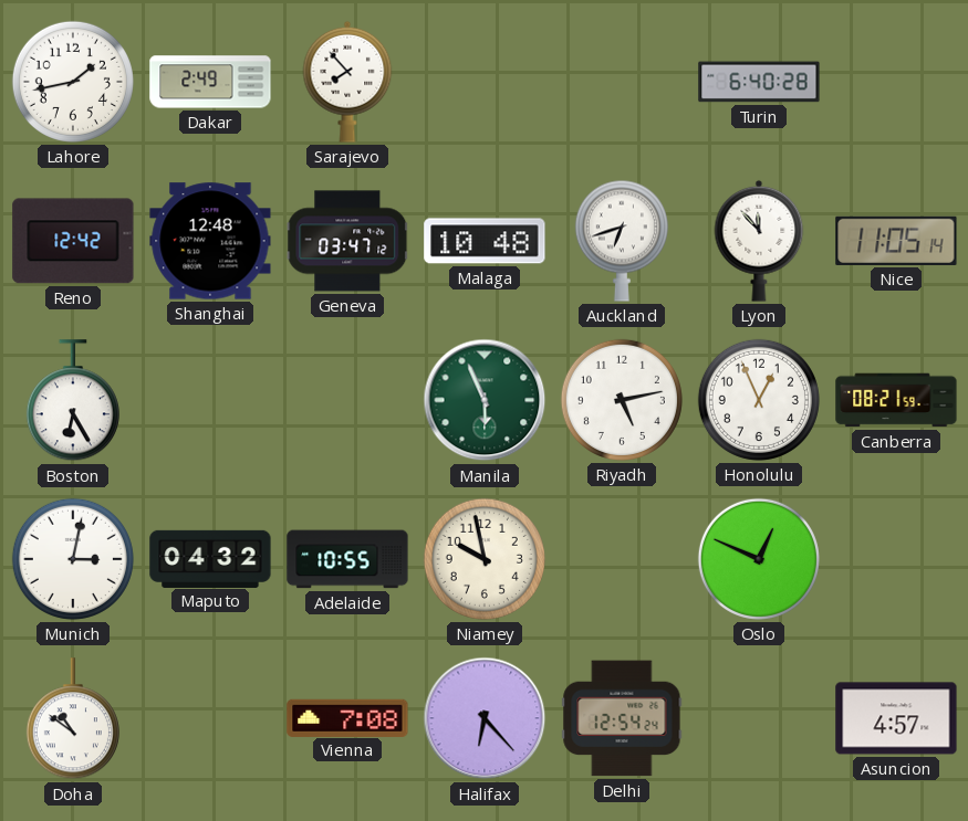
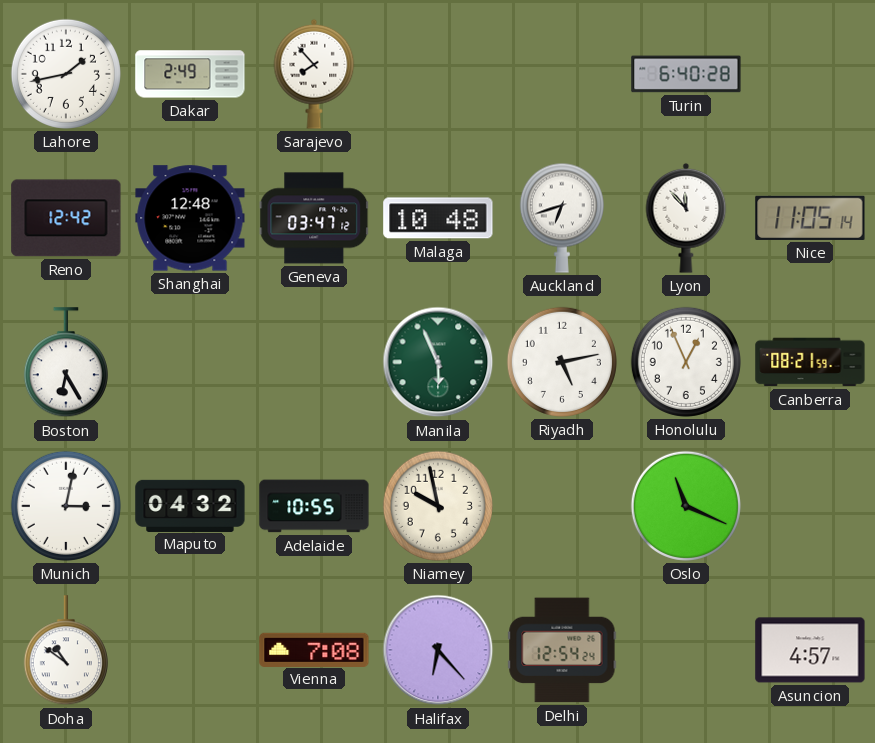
Oslo: 12:49 -> 11:19 (686, 506)
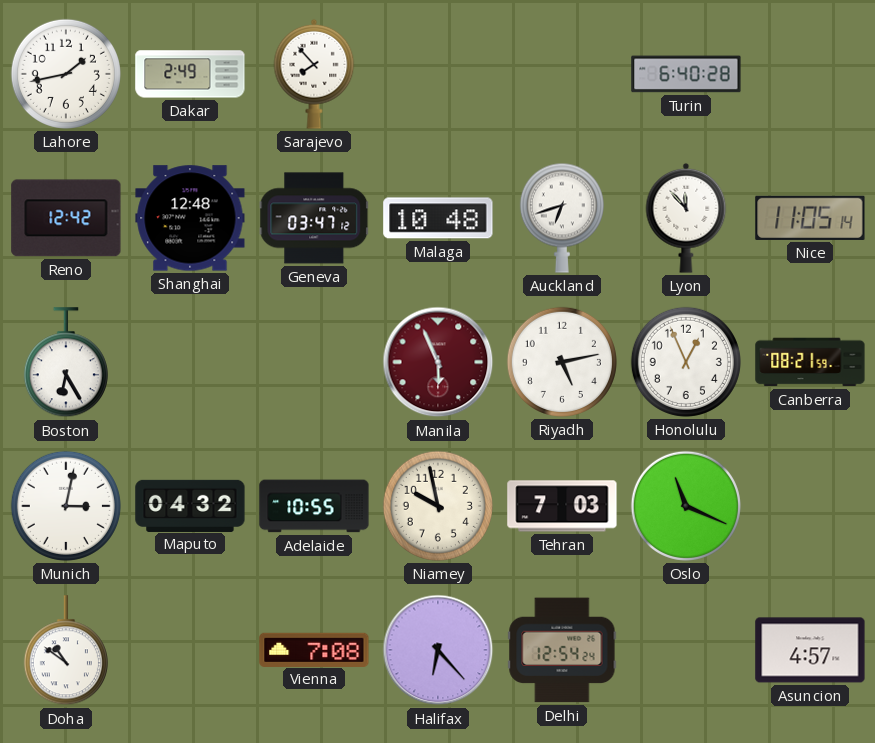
Manila dial: green -> burgundy (438, 362)
Tehran: none -> 7:03 (562, 506)
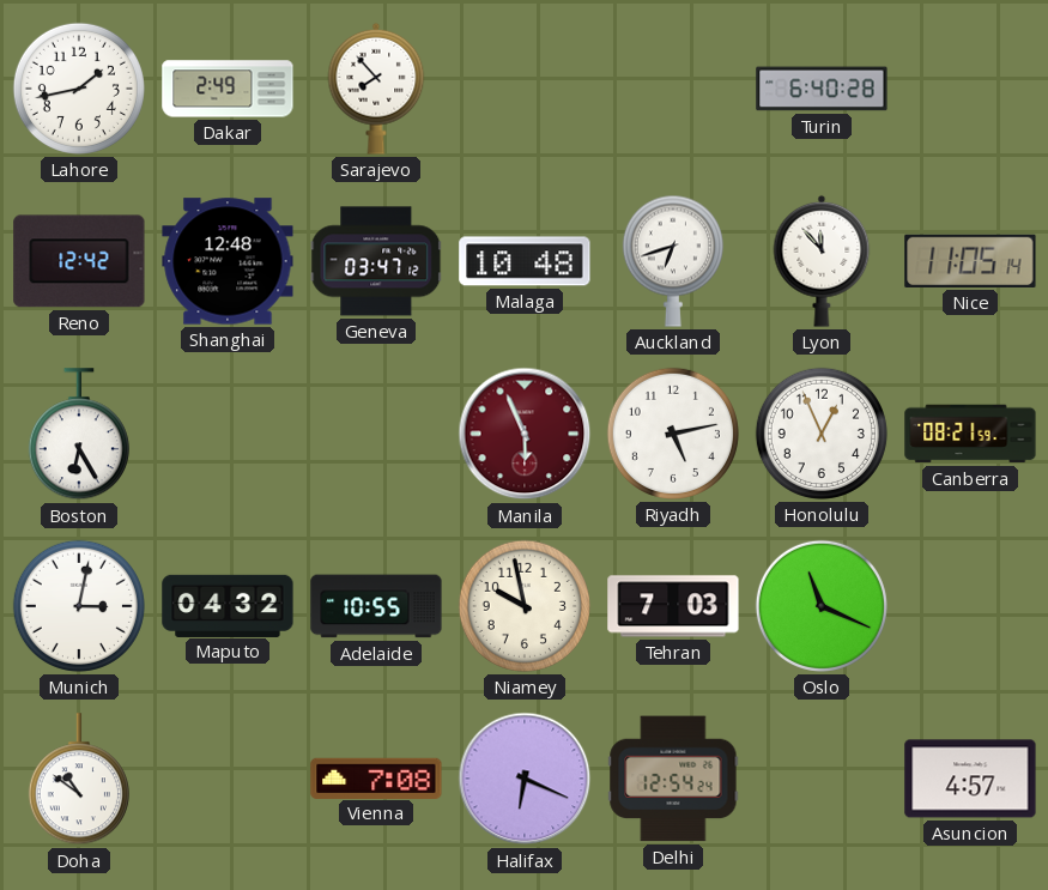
Halifax: 6:23 -> 6:19 (525, 779)
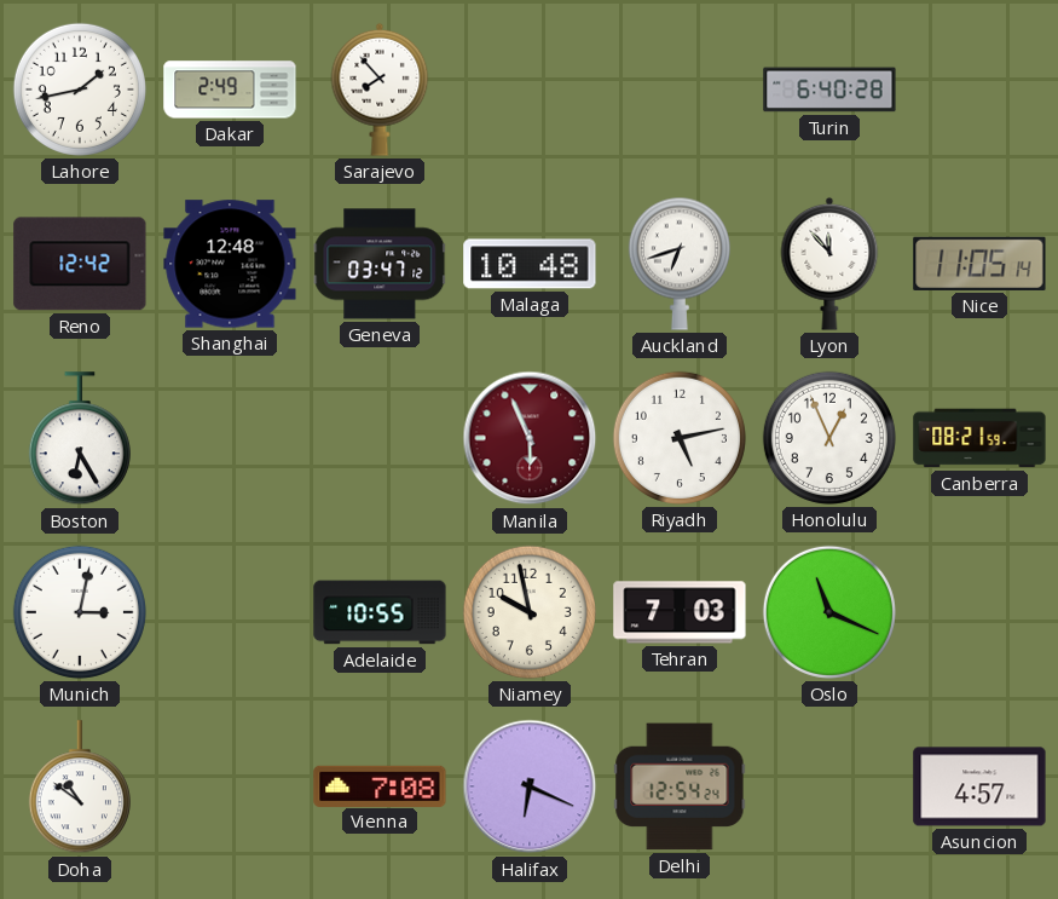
Maputo: 04:32 -> none (228, 605)
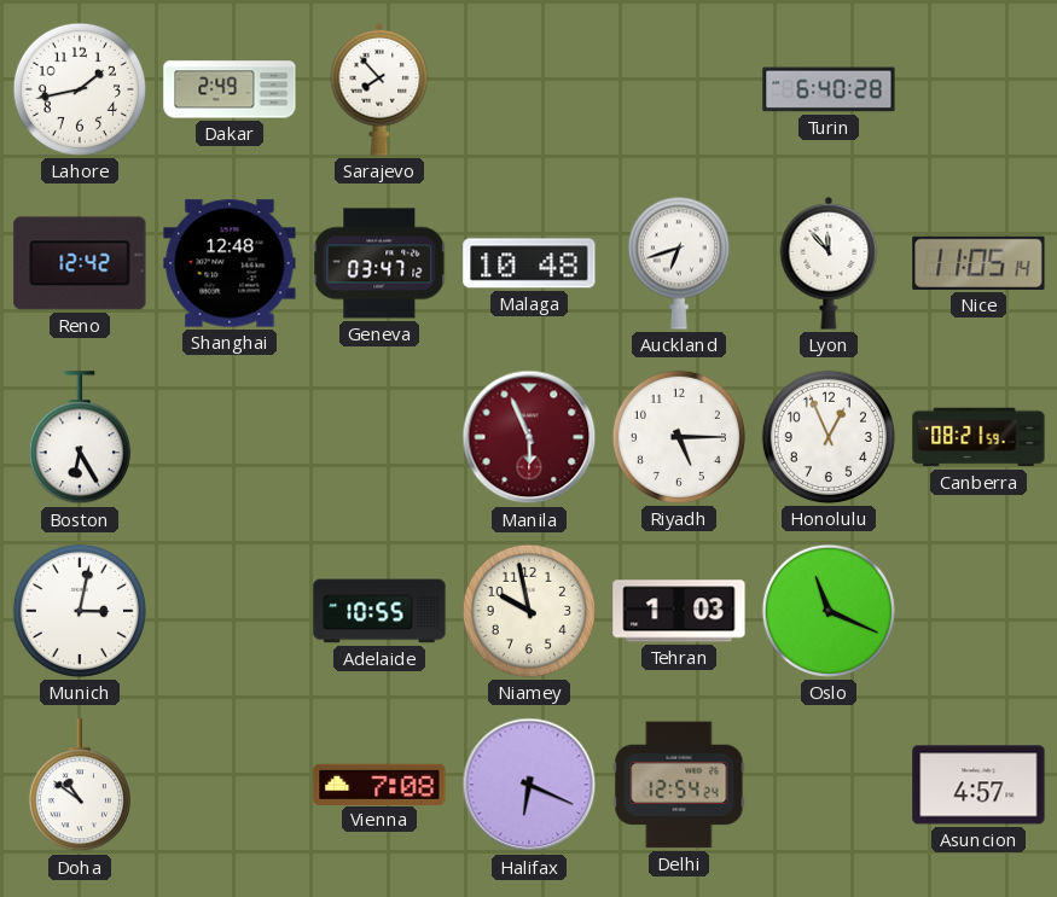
Riyadh: 5:13 -> 5:15 (679, 437)
Tehran: 7:03 -> 1:03 (679, 611)
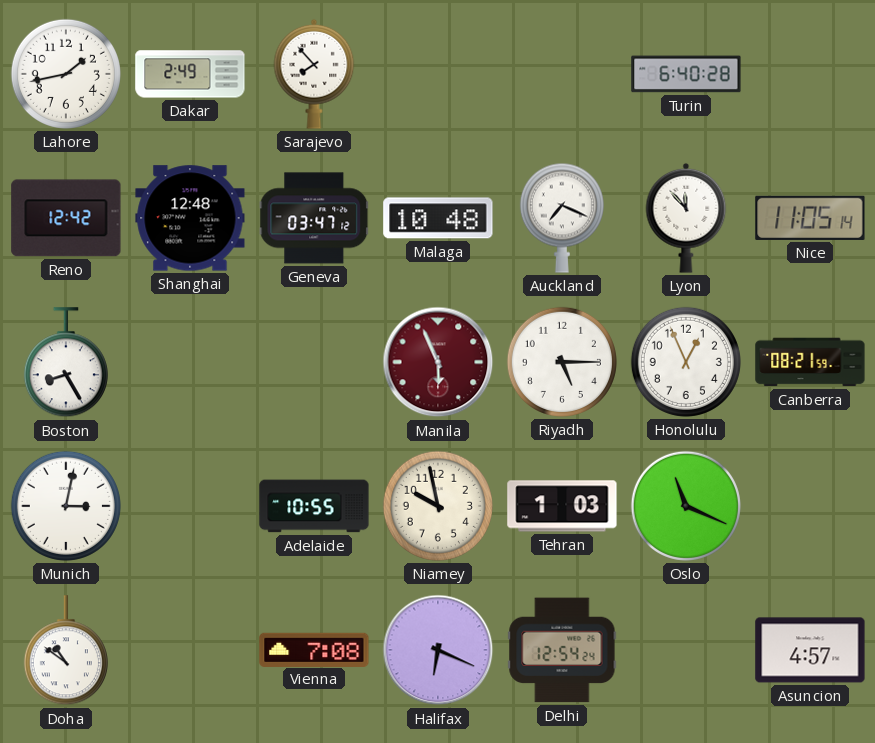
Auckland: 6:42 -> 7:19 (562, 218)
Boston: 6:25 -> 8:25 (66, 363)
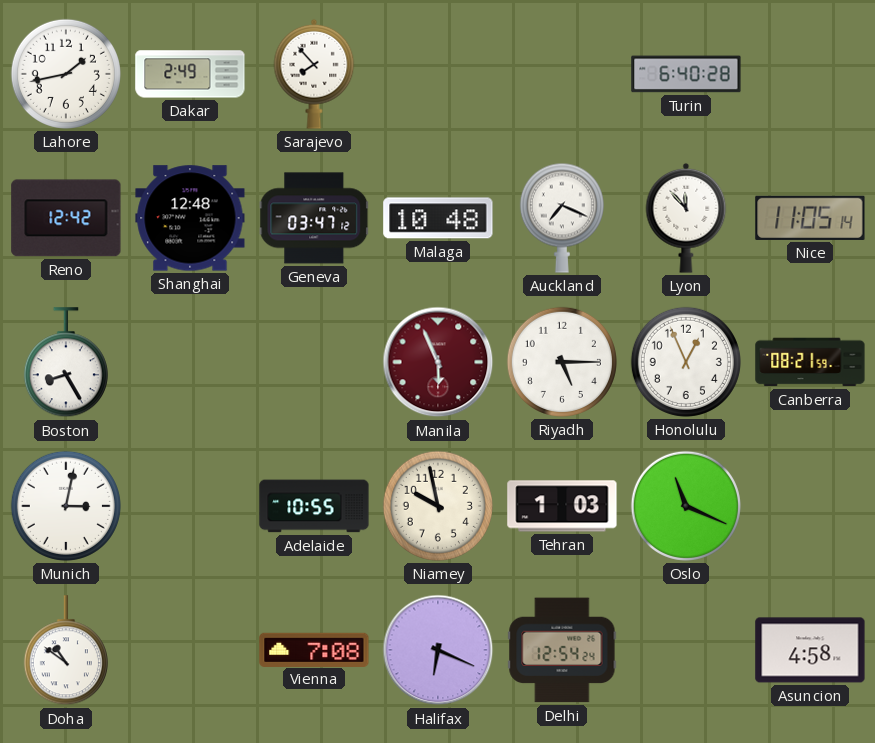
Asuncion: 4:57 -> 4:58 (810, 650)
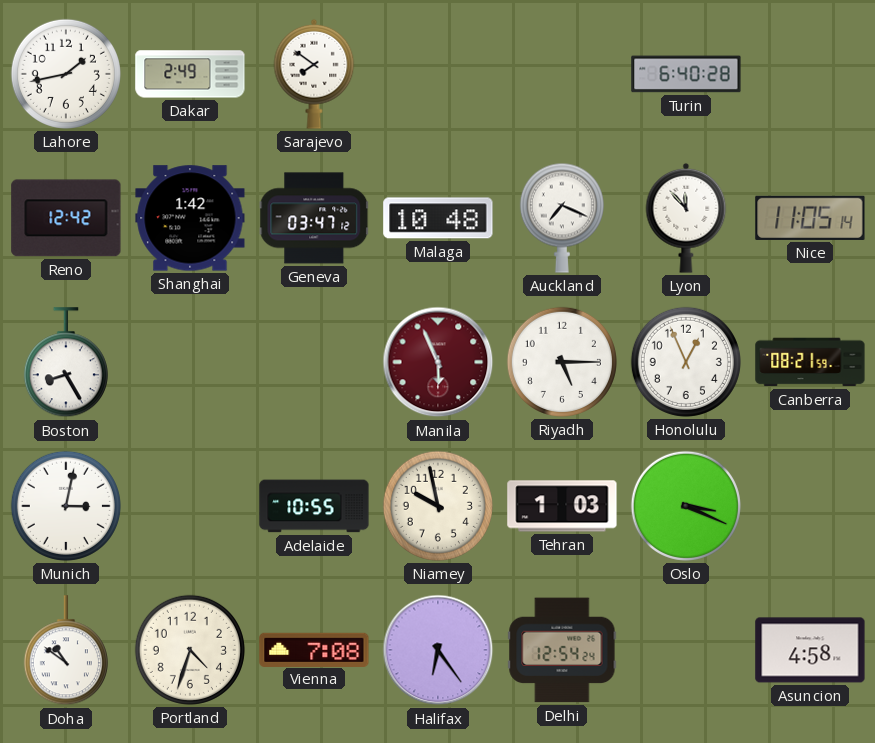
Sarajevo: 7:53 -> 7:51 (314, 74)
Shanghai: 12:48 -> 1:42 (190, 218)
Oslo: 11:19 -> 3:19 (686, 506)
Portland: none -> 4:33 (190, 650)
Halifax: 6:19 -> 6:24 (438, 650)
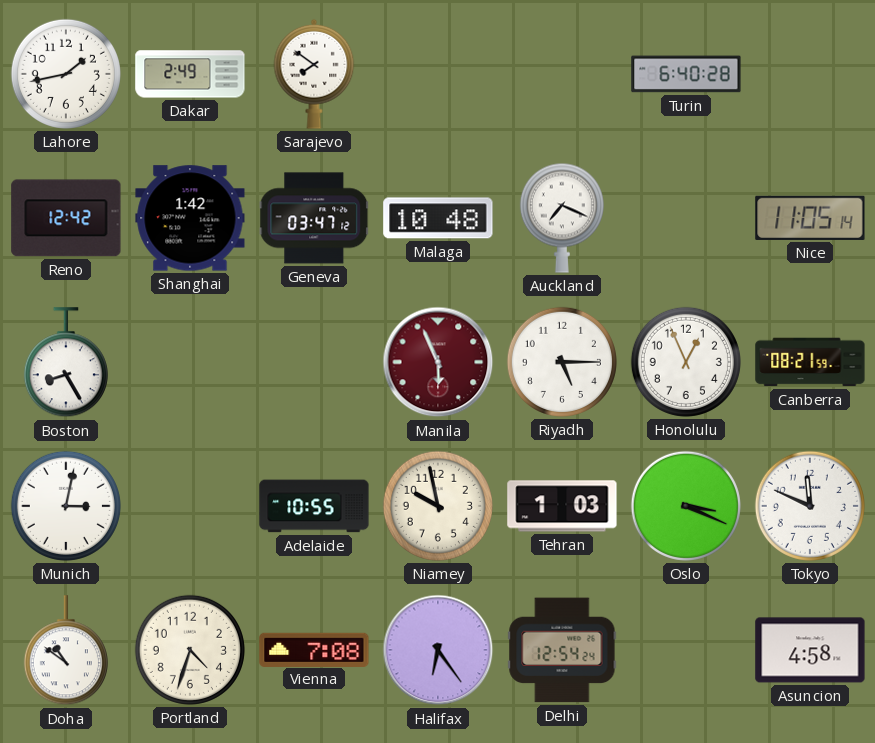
Lyon: 11:53 -> none (686, 218)
Tokyo: none -> 11:49 (810, 506)
